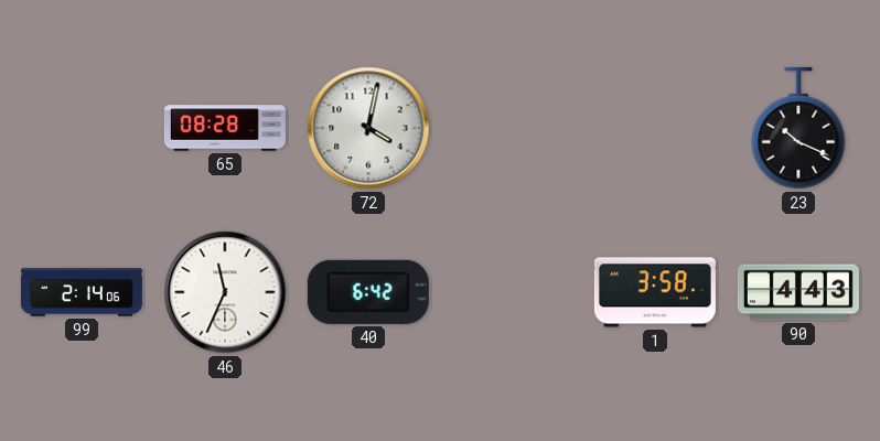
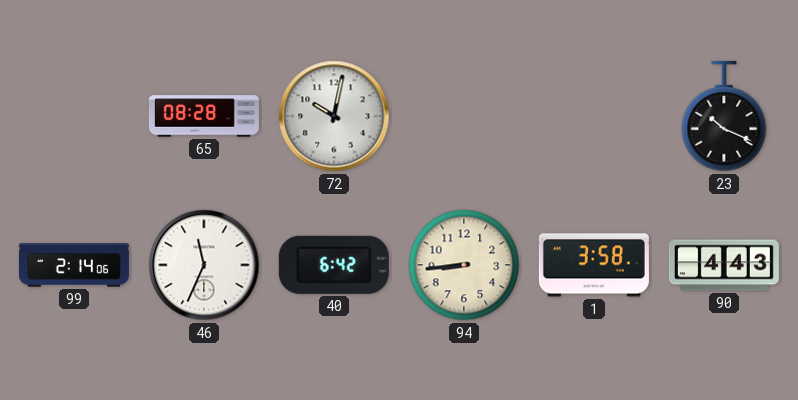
72: 4:02 -> 10:02 (334, 116)
94: none -> 8:44 (464, 265)
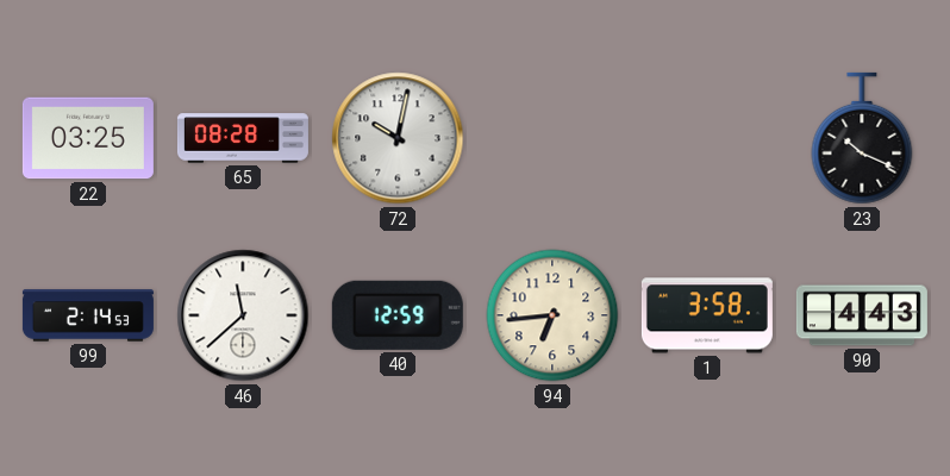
22: none -> 03:25 (88, 138)
99: 2:14:06 -> 2:14:53 (88, 315)
46: 11:34 -> 11:38 (243, 315)
40: 6:42 -> 12:59 (398, 315)
94: 8:44 -> 6:44 (552, 315)
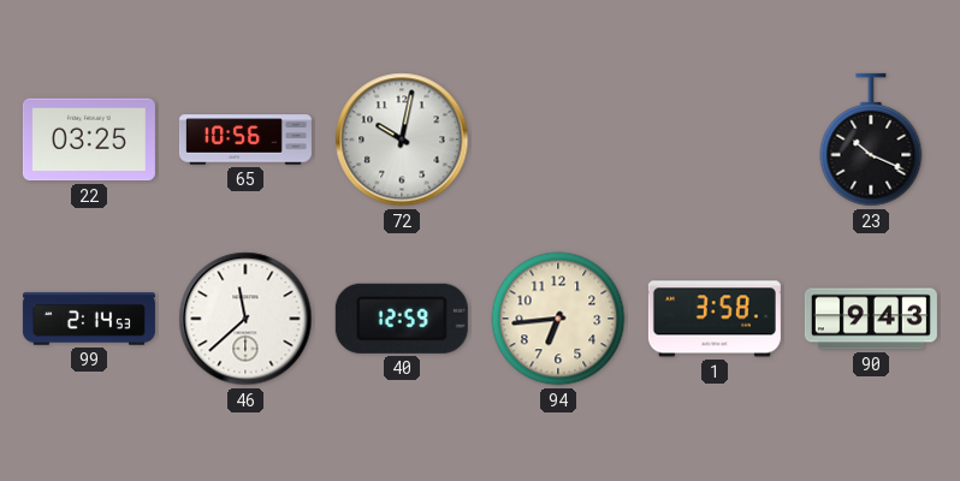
65: 08:28 -> 10:56 (245, 139)
90: 4:43 -> 9:43 (871, 319)
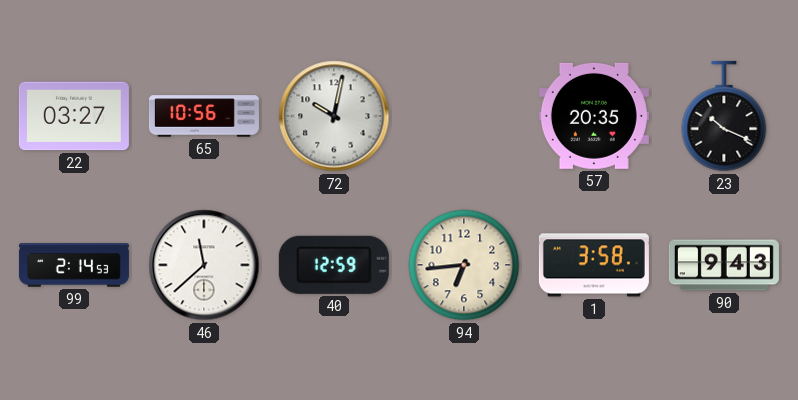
22: 03:25 -> 03:27 (74, 116)
57: none -> 20:35 (594, 116)
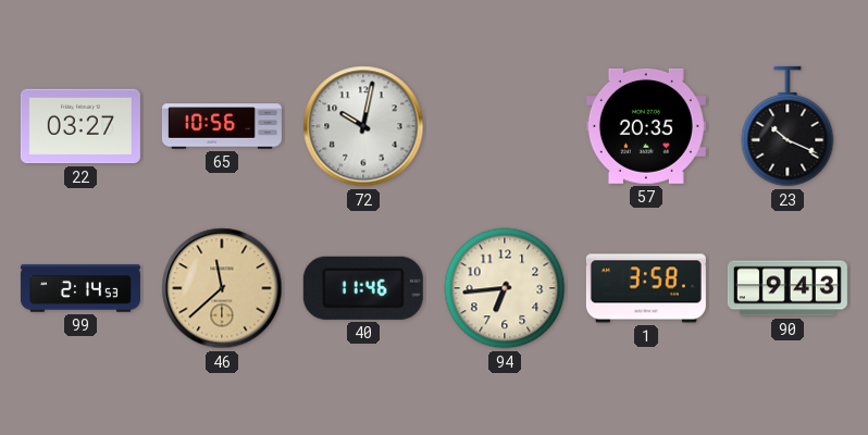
46 dial: white -> champagne (222, 288)
40: 12:59 -> 11:46 (363, 288)
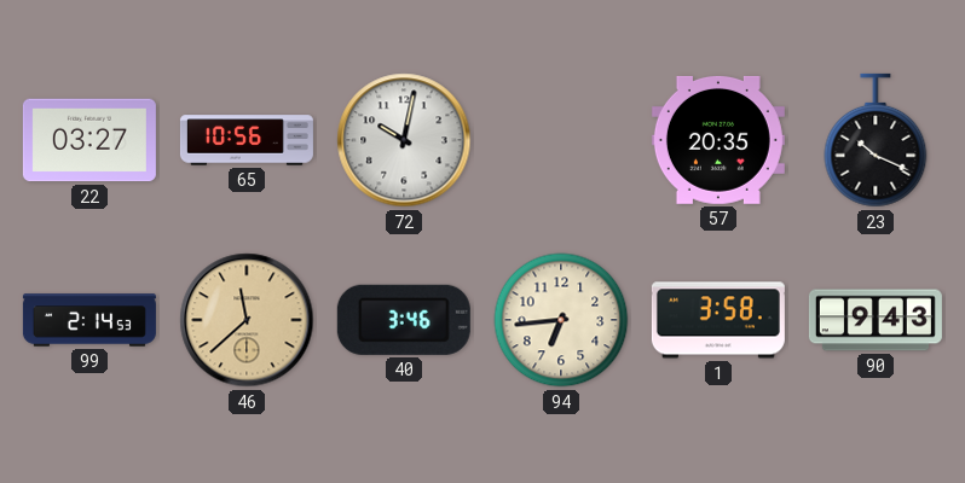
40: 11:46 -> 3:46 (404, 320)
